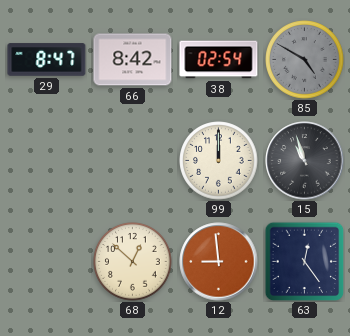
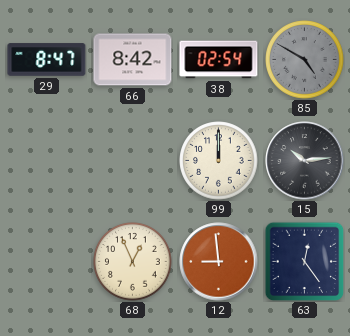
15: 10:57 -> 10:14 (305, 161)
68: 12:52 -> 12:56 (133, 262)
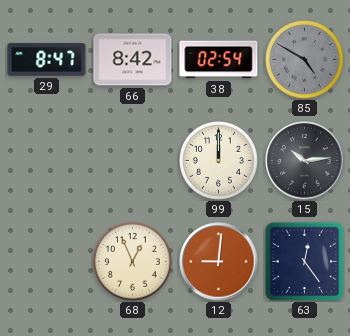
12: 8:59 -> 9:01 (219, 262)
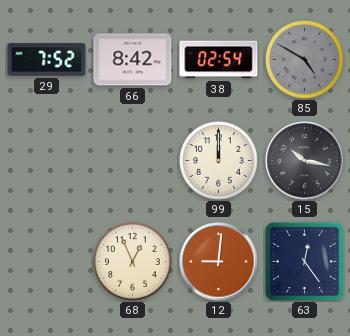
29: 8:47 -> 7:52 (47, 60)
15: 10:14 -> 10:17 (305, 161)
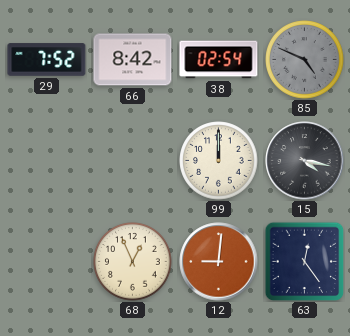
85: 4:50 -> 4:49 (305, 60)
15: 10:17 -> 4:17 (305, 161)
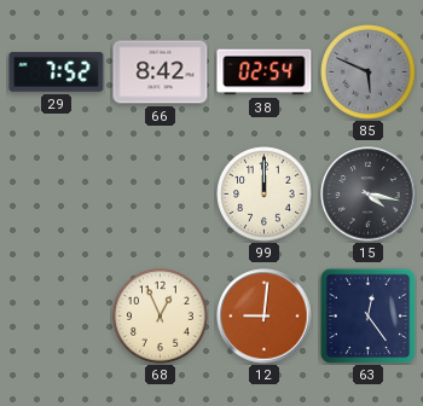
85: 4:49 -> 5:49 (369, 72)
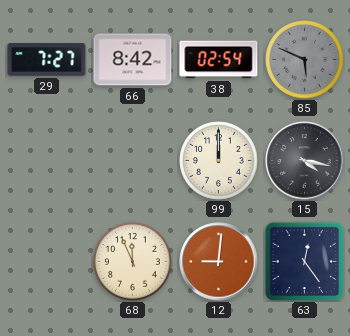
29: 7:52 -> 7:27 (47, 60)
68: 12:56 -> 11:56 (133, 262)
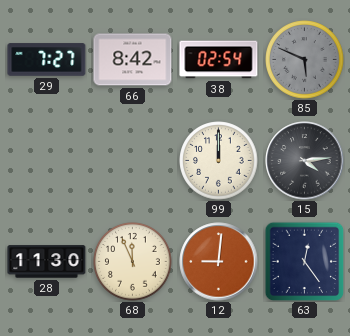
15: 4:17 -> 4:14 (305, 161)
28: none -> 11:30 (47, 262)
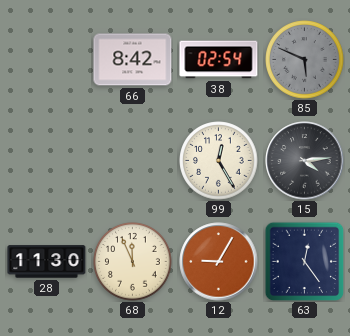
29: 7:27 -> none (47, 60)
99: 12:00 -> 12:25 (219, 161)
12: 9:01 -> 9:05 (219, 262)
